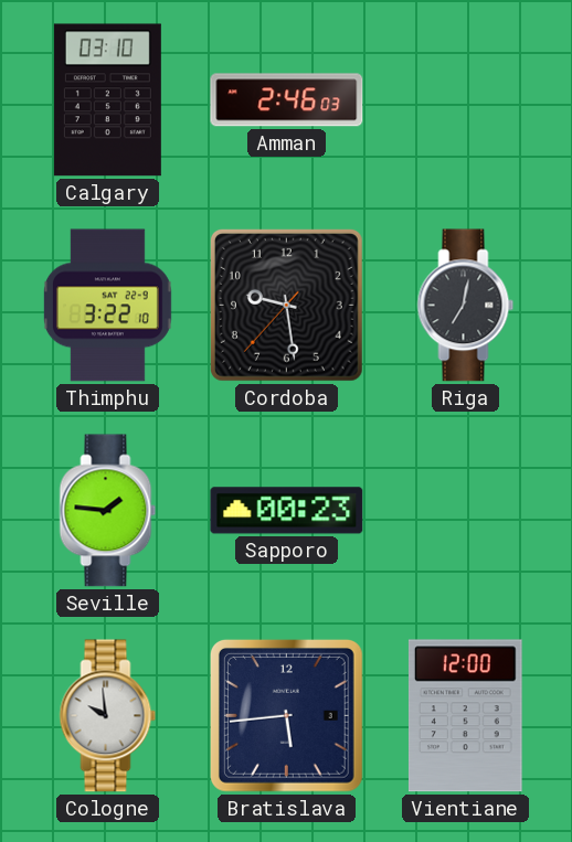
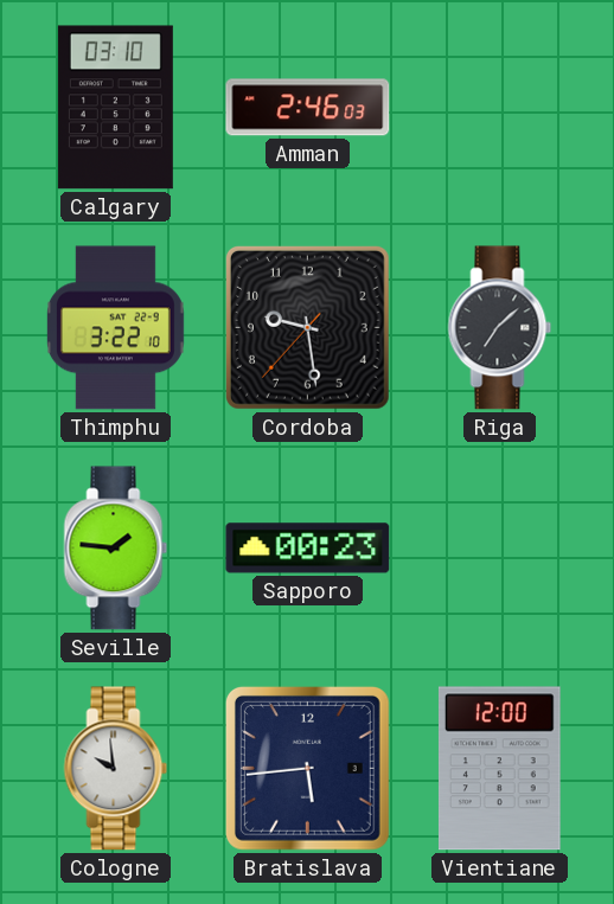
Riga: 7:02 -> 7:08 (500, 328)
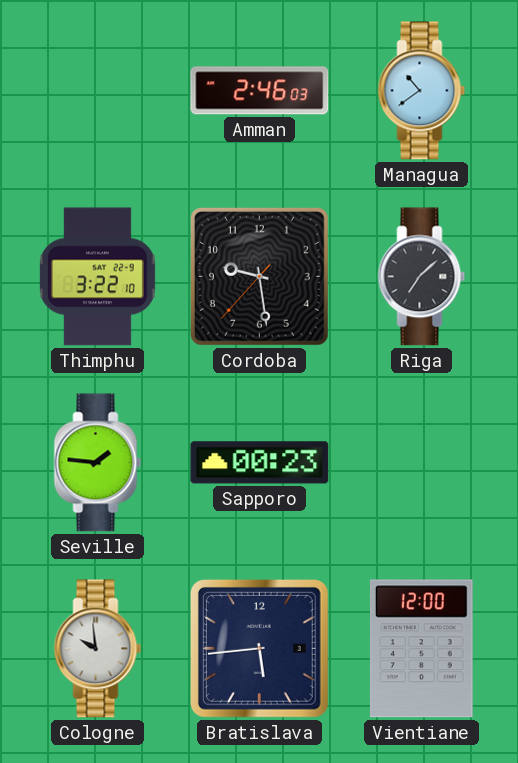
Calgary: 03:10 -> none (115, 108)
Managua: none -> 10:39 (422, 91)
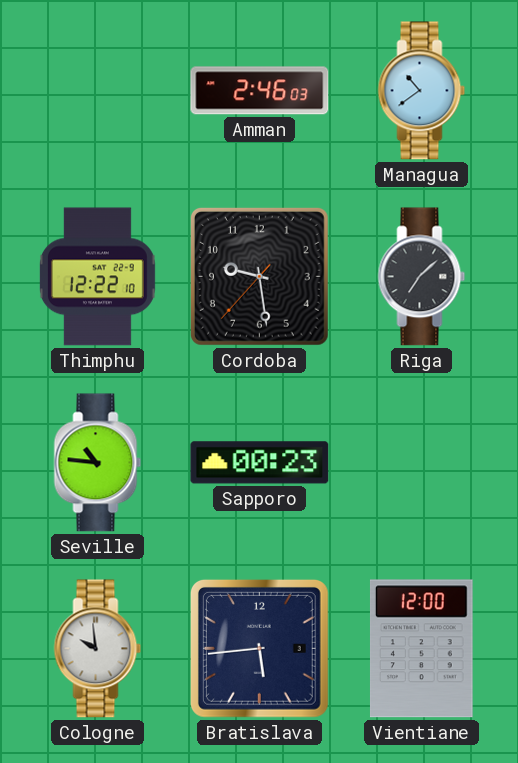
Thimphu: 3:22 -> 12:22 (97, 277)
Seville: 1:46 -> 10:46 (98, 463)
